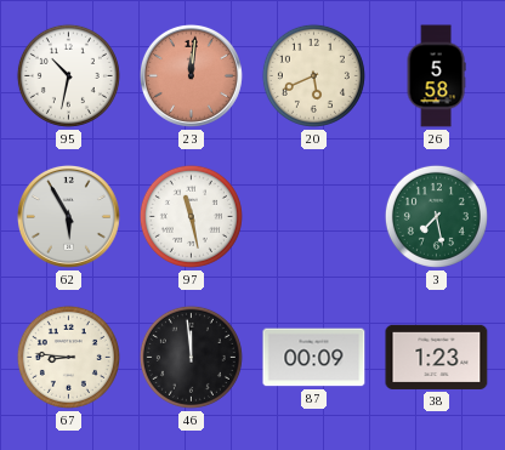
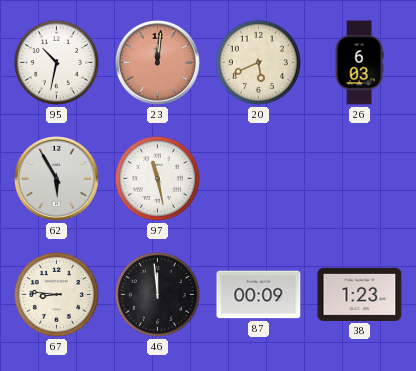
26: 5:58 -> 6:03 (359, 63)
3: 7:28 -> none (436, 216)
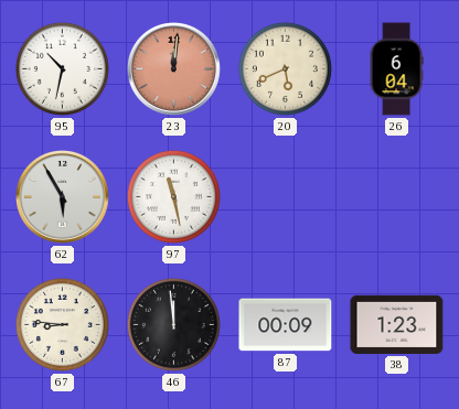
26: 6:03 -> 6:04 (396, 69)
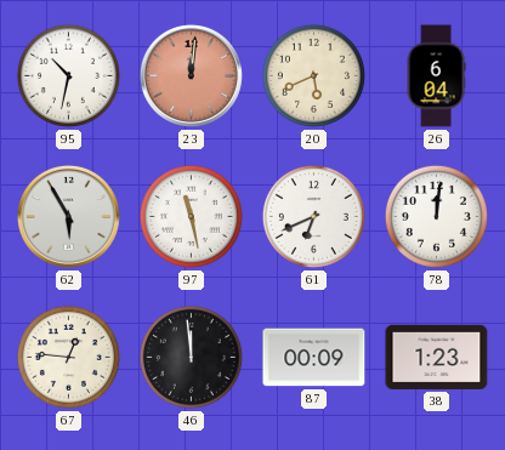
61: none -> 6:41 (313, 216)
78: none -> 12:01 (436, 216)
67: 8:46 -> 12:46 (68, 357)
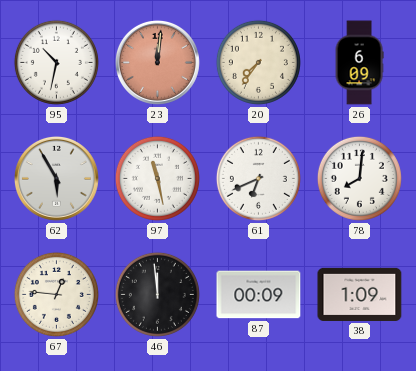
20: 5:41 -> 7:36 (258, 62)
26: 6:04 -> 6:09 (359, 63)
78: 12:01 -> 8:01 (359, 178)
38: 1:23 -> 1:09 (360, 294)
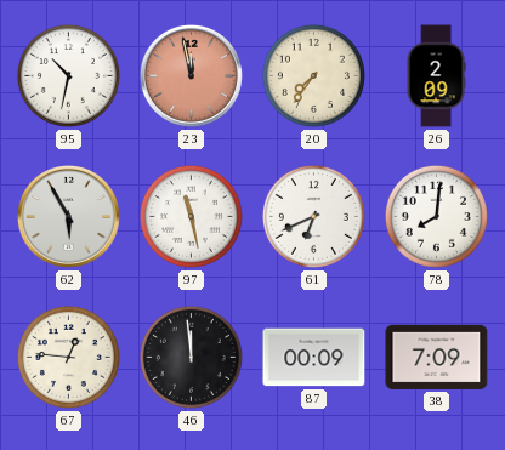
23: 12:01 -> 11:58 (191, 75)
26: 6:09 -> 2:09 (436, 76)
38: 1:09 -> 7:09 (437, 357)
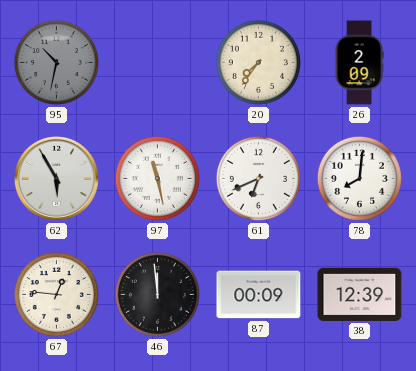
95 dial: white -> grey (56, 62)
23: 11:58 -> none (191, 75)
38: 7:09 -> 12:39 (360, 294)
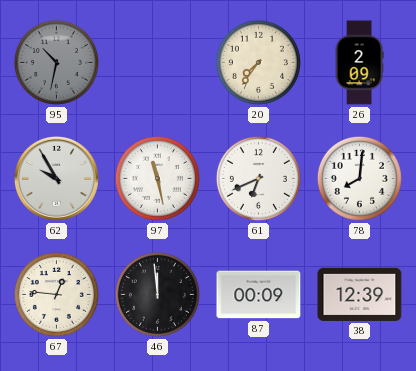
62: 5:55 -> 9:55 (56, 178)
